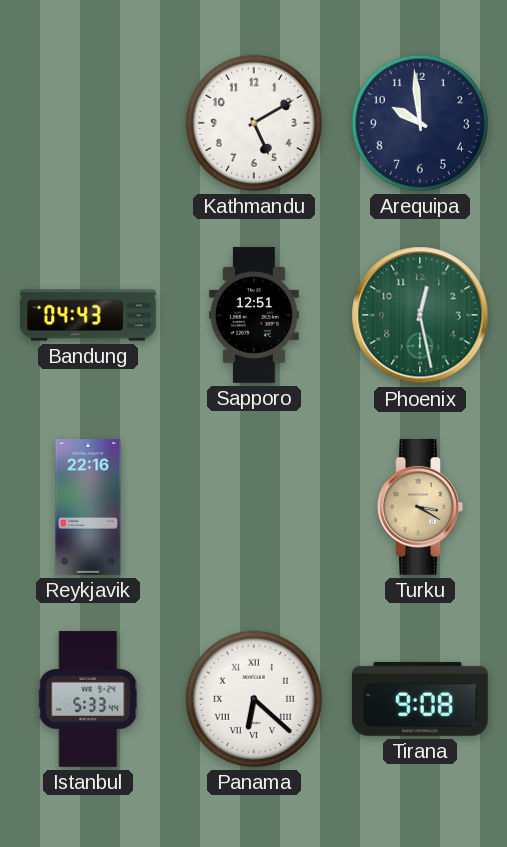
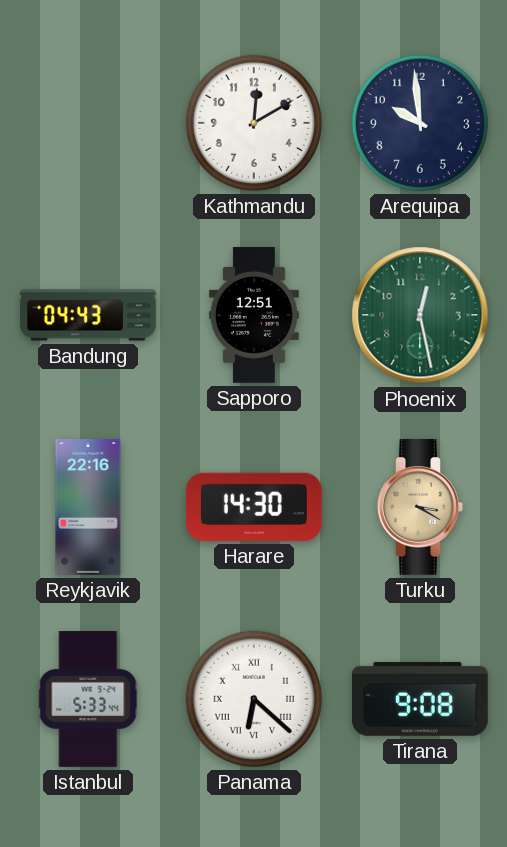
Kathmandu: 5:10 -> 12:10 (254, 123)
Harare: none -> 14:30 (254, 507)
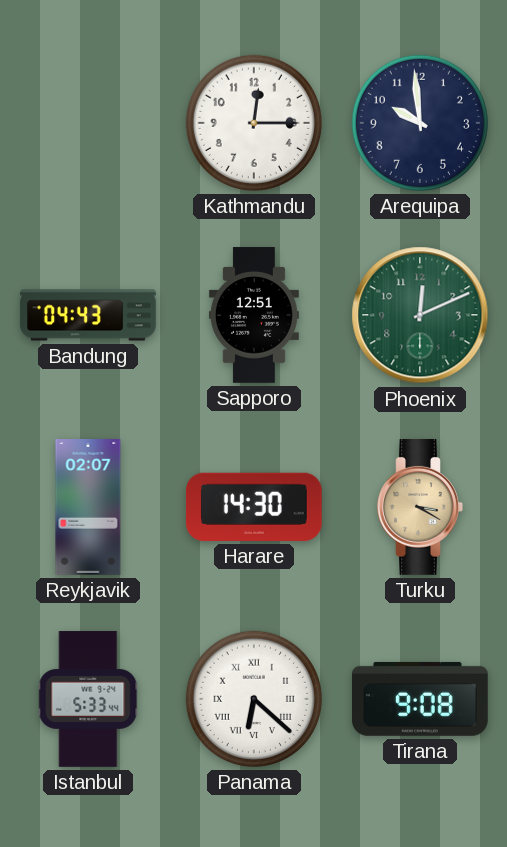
Kathmandu: 12:10 -> 12:15 (254, 123)
Phoenix: 12:28 -> 12:11 (420, 315)
Reykjavik: 22:16 -> 02:07 (88, 508)
